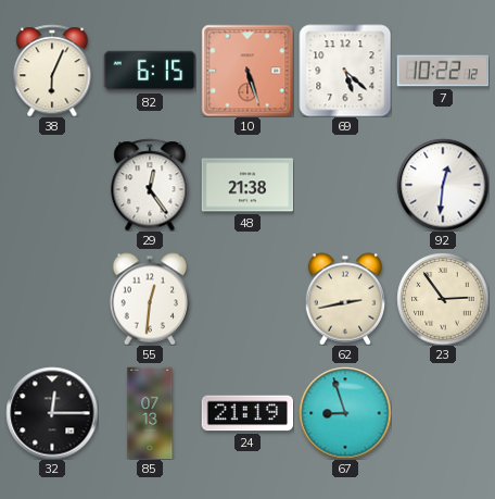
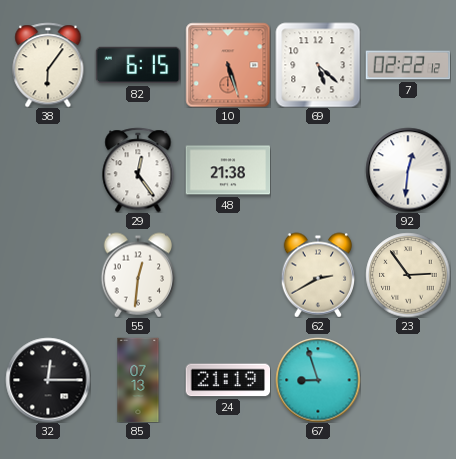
38: 6:04 -> 6:06 (48, 65)
7: 10:22 -> 02:22 (408, 65)
62: 2:43 -> 2:40 (318, 275)
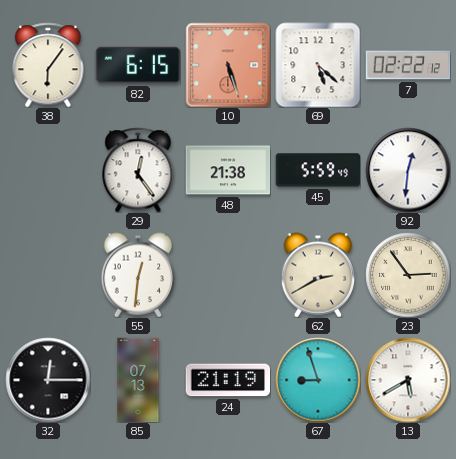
45: none -> 5:59 (318, 170)
13: none -> 5:40 (408, 380)
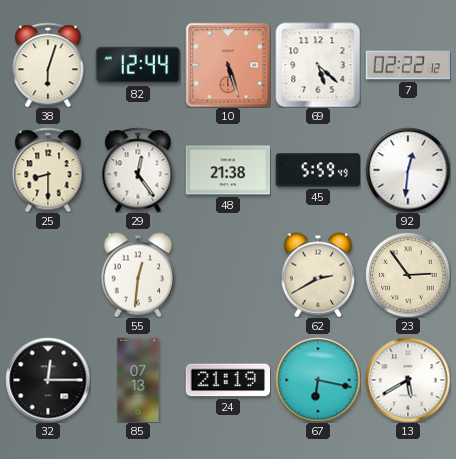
38: 6:06 -> 6:03 (48, 65)
82: 6:15 -> 12:44 (138, 65)
25: none -> 8:30 (48, 170)
67: 8:57 -> 6:17 (318, 380)
